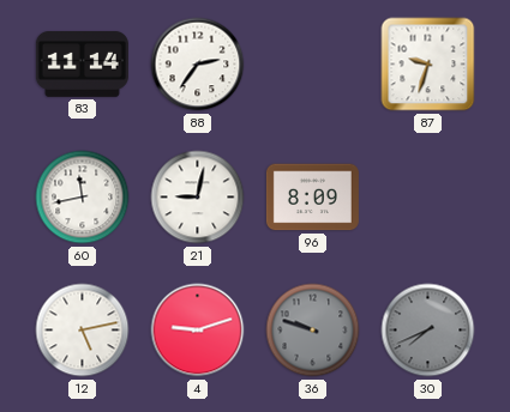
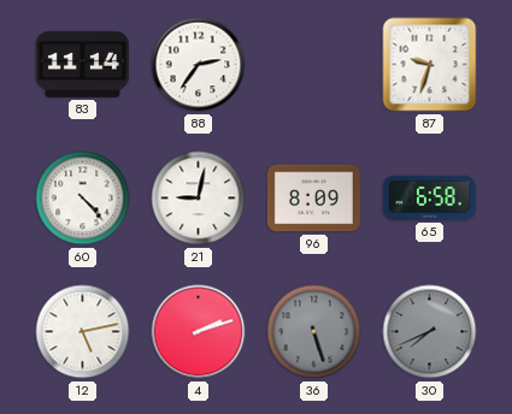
60: 11:43 -> 4:23 (83, 199)
65: none -> 6:58 (429, 197)
4: 9:12 -> 2:12 (199, 332)
36: 9:48 -> 5:27 (314, 332)
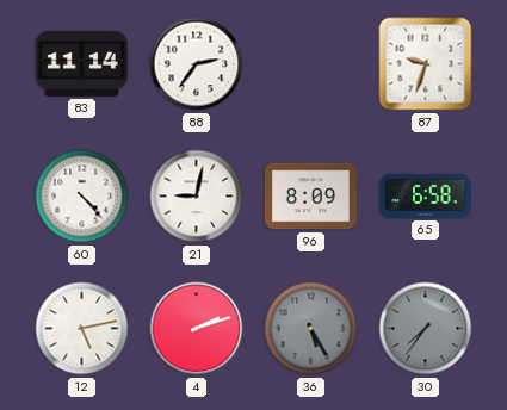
36: 5:27 -> 5:25 (311, 329)
30: 7:41 -> 7:36 (426, 329)
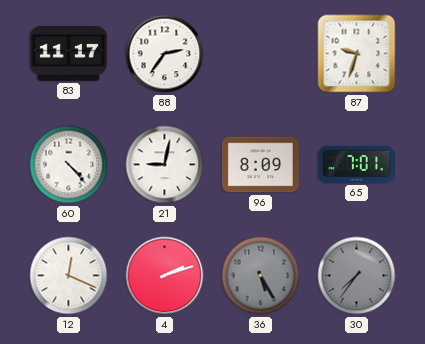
83: 11:14 -> 11:17 (68, 53)
65: 6:58 -> 7:01 (356, 164)
12: 5:13 -> 12:19 (69, 276)
